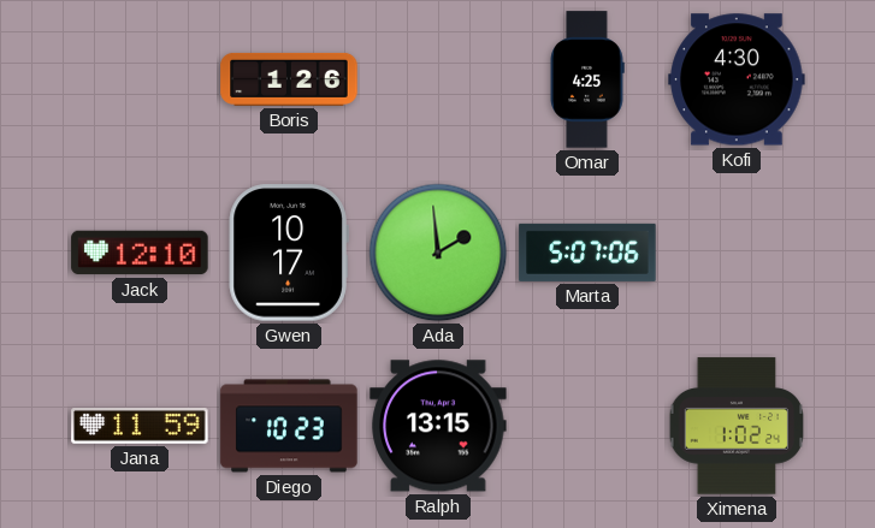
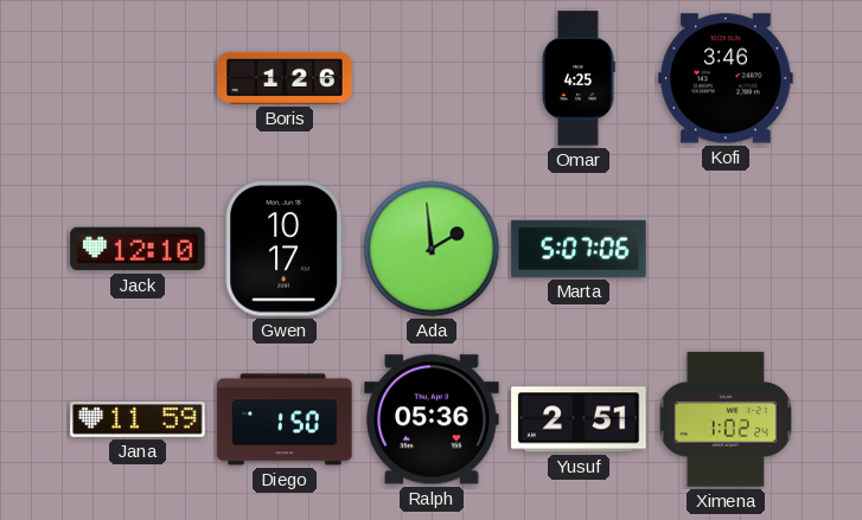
Kofi: 4:30 -> 3:46 (726, 78)
Diego: 10:23 -> 1:50 (285, 419)
Ralph: 13:15 -> 05:36 (432, 419)
Yusuf: none -> 2:51 (579, 419)
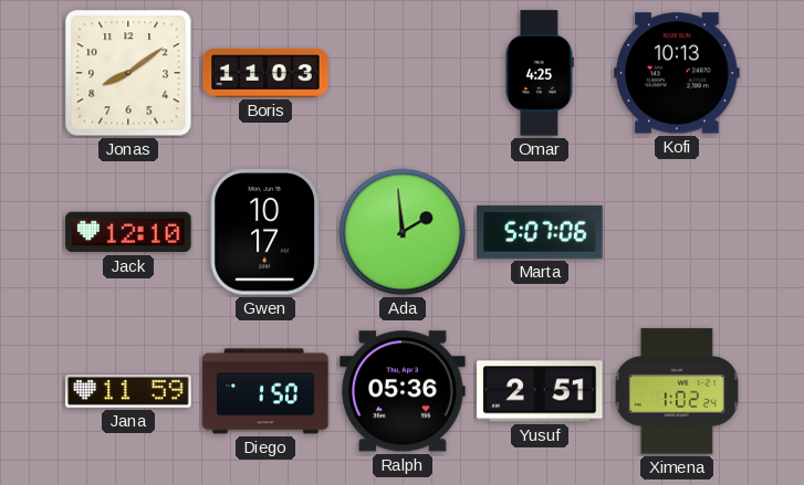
Jonas: none -> 8:09 (128, 73)
Boris: 1:26 -> 11:03 (265, 73)
Kofi: 3:46 -> 10:13 (677, 73)
